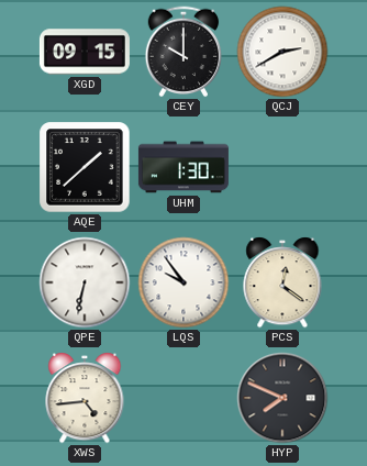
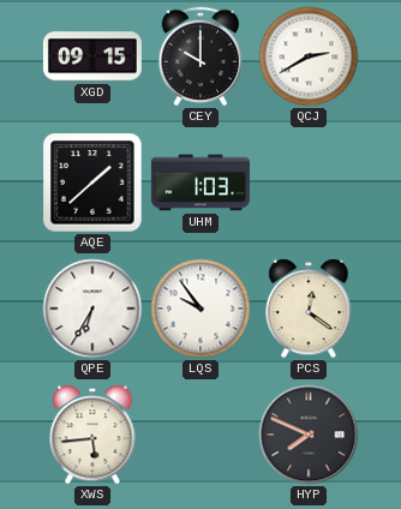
UHM: 1:30 -> 1:03 (200, 182)
QPE: 6:32 -> 6:35 (92, 309)
XWS: 4:44 -> 5:44 (92, 435)
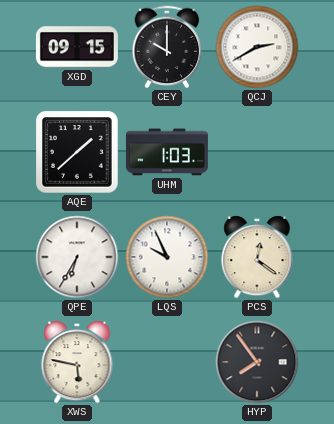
LQS: 9:54 -> 9:56 (167, 257)
XWS: 5:44 -> 5:47 (77, 362)
HYP: 7:49 -> 7:54 (257, 362)
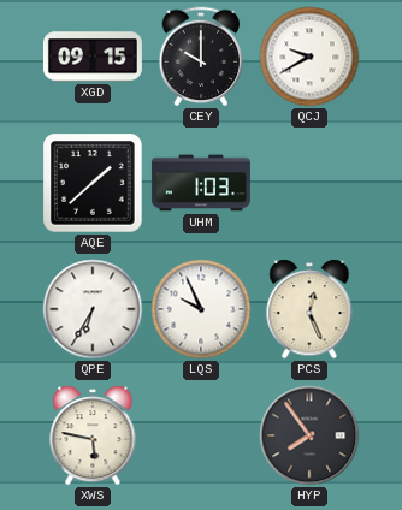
QCJ: 2:40 -> 9:40 (309, 57)
PCS: 12:21 -> 12:26 (309, 309)
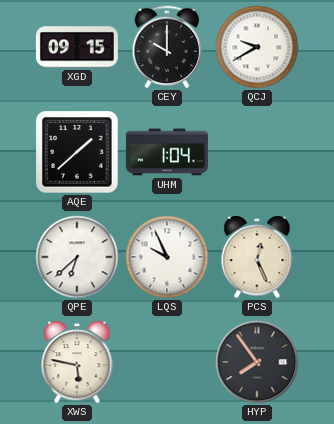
UHM: 1:03 -> 1:04 (167, 152)
QPE: 6:35 -> 6:38 (77, 257)
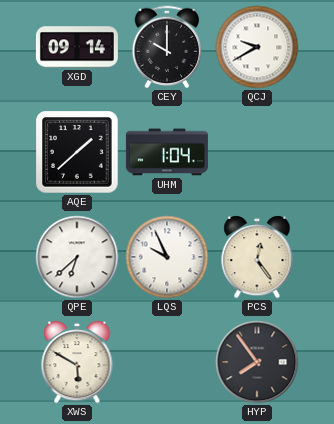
XGD: 09:15 -> 09:14 (77, 47)
PCS: 12:26 -> 12:24 (257, 257)
XWS: 5:47 -> 5:50 (77, 362)
